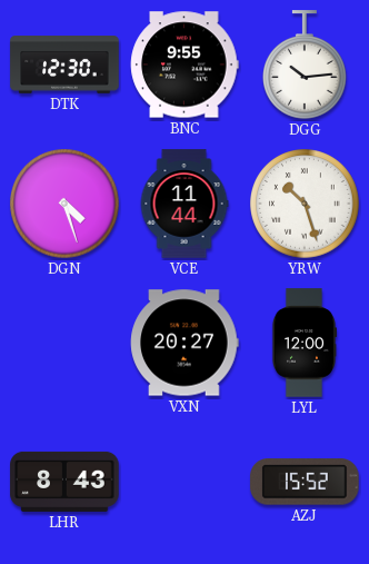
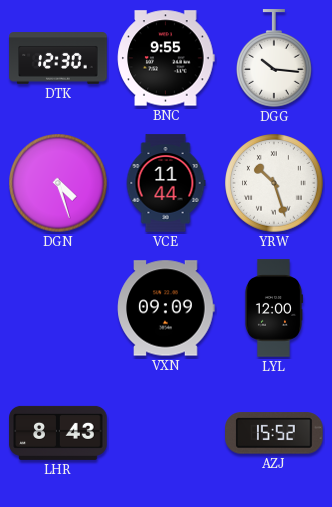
DGG: 10:14 -> 10:16 (275, 58)
VXN: 20:27 -> 09:09 (166, 308)
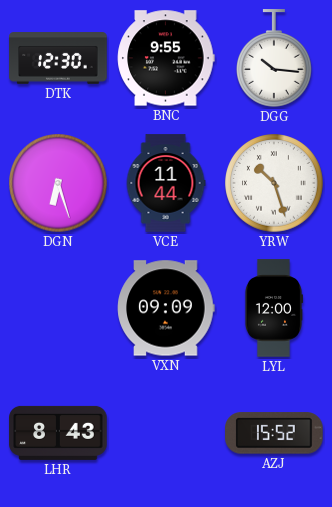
DGN: 4:27 -> 6:27 (58, 183)
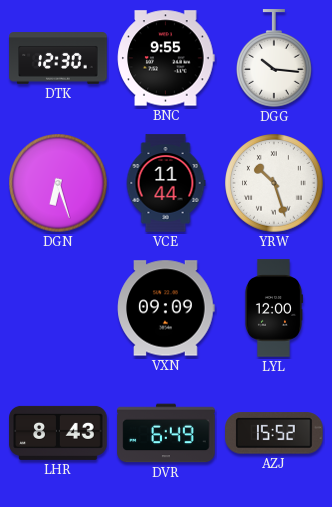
DVR: none -> 6:49 (166, 433)
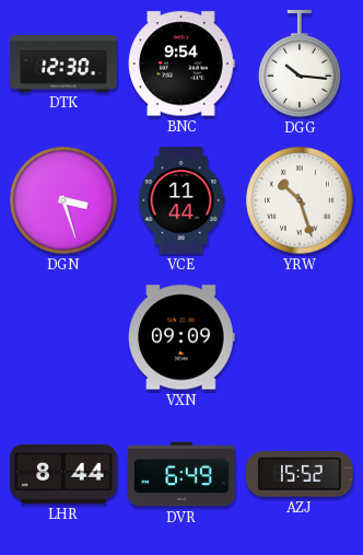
BNC: 9:55 -> 9:54 (181, 63)
DGN: 6:27 -> 3:27 (63, 200)
LYL: 12:00 -> none (273, 308)
LHR: 8:43 -> 8:44 (63, 474)
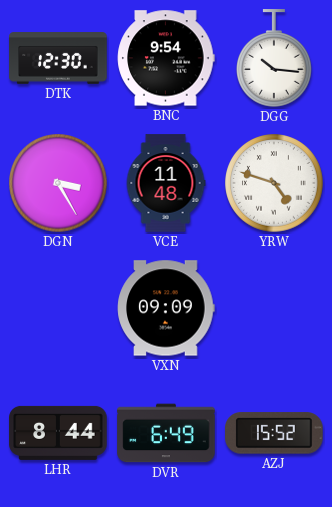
DGN: 3:27 -> 3:25 (58, 183)
VCE: 11:44 -> 11:48 (166, 183)
YRW: 10:27 -> 4:48 (274, 183)
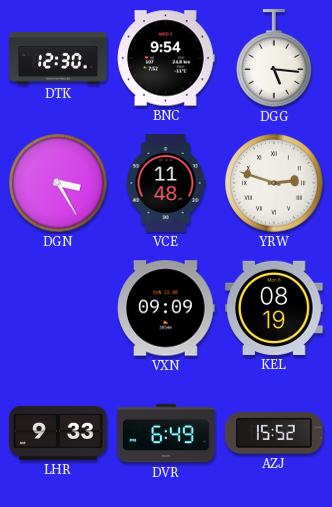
DGG: 10:16 -> 5:16 (275, 58)
YRW: 4:48 -> 2:48 (274, 183)
KEL: none -> 08:19 (274, 308)
LHR: 8:44 -> 9:33 (58, 433)
